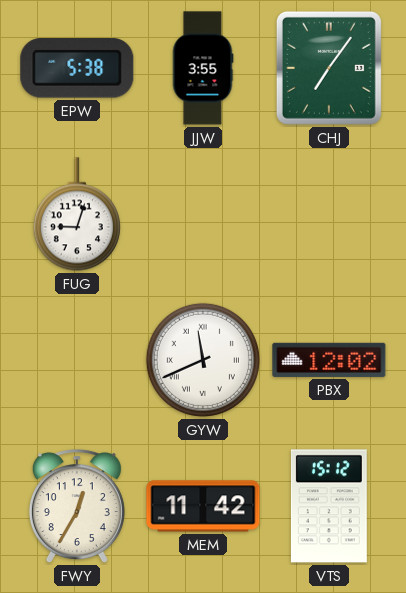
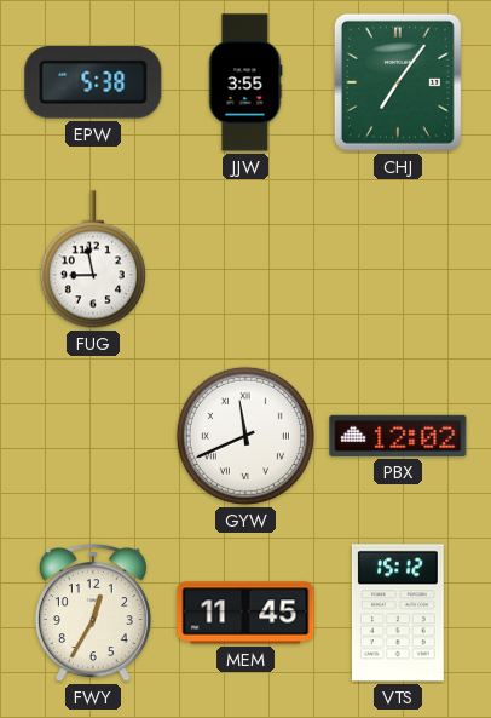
FUG: 9:03 -> 8:58 (93, 259)
MEM: 11:42 -> 11:45 (245, 613)
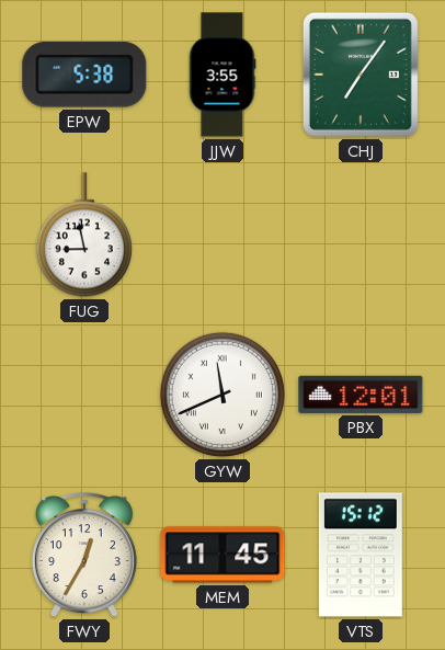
PBX: 12:02 -> 12:01 (361, 395)
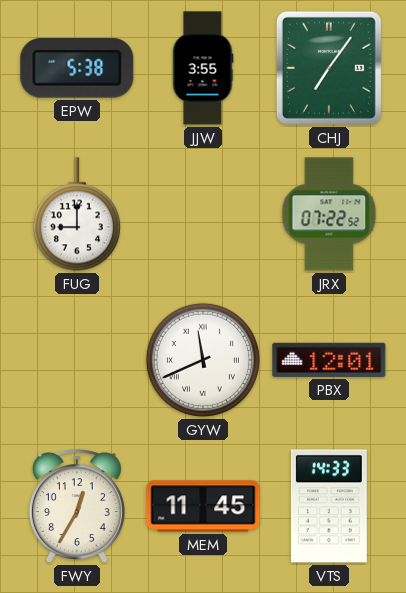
FUG: 8:58 -> 9:00 (77, 214)
JRX: none -> 07:22 (329, 214)
VTS: 15:12 -> 14:33 (329, 506)
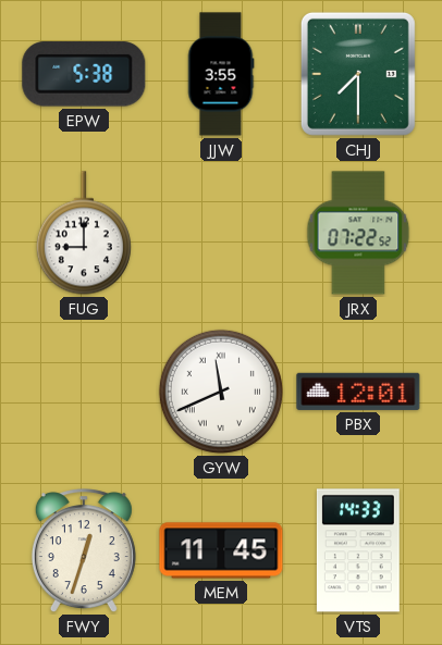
CHJ: 7:06 -> 7:30 (358, 74)
FWY: 12:35 -> 12:33 (84, 551)
